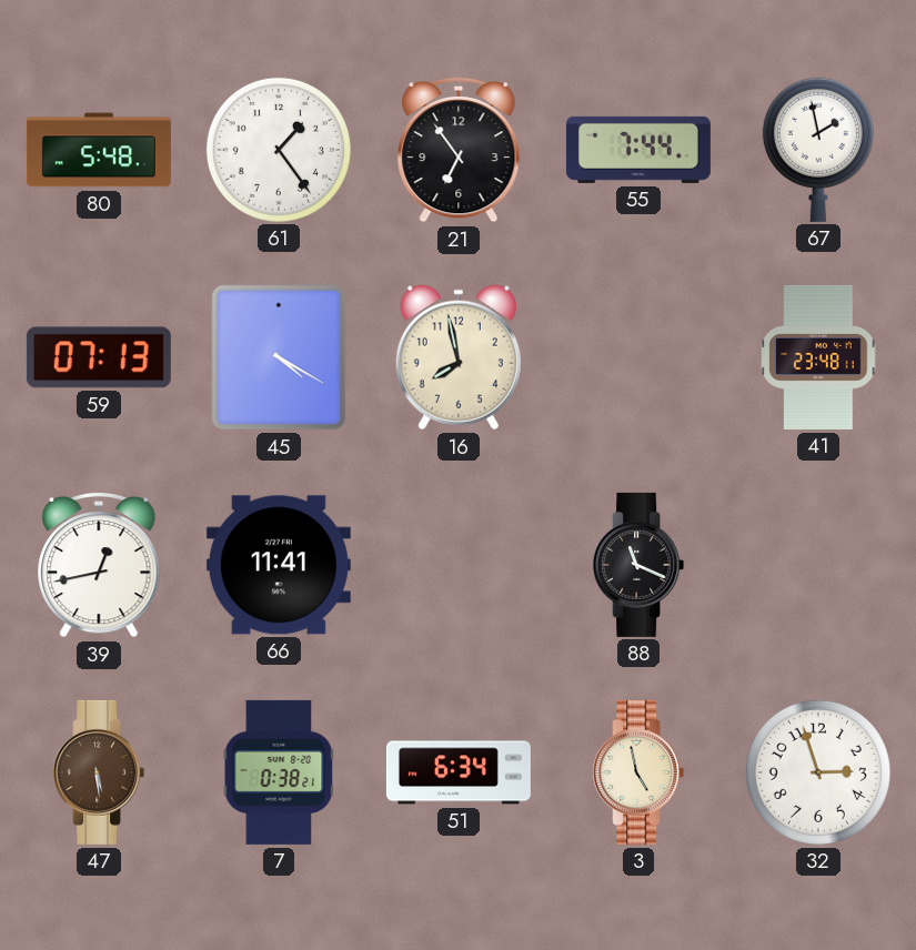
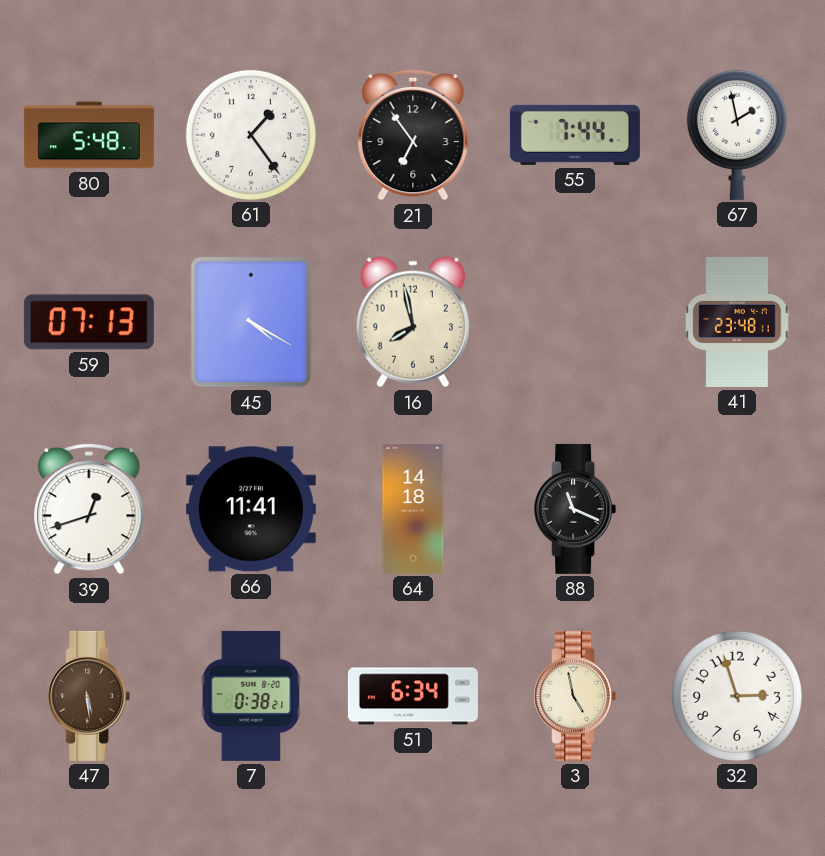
39: 12:43 -> 12:42 (89, 509)
64: none -> 14:18 (413, 509)
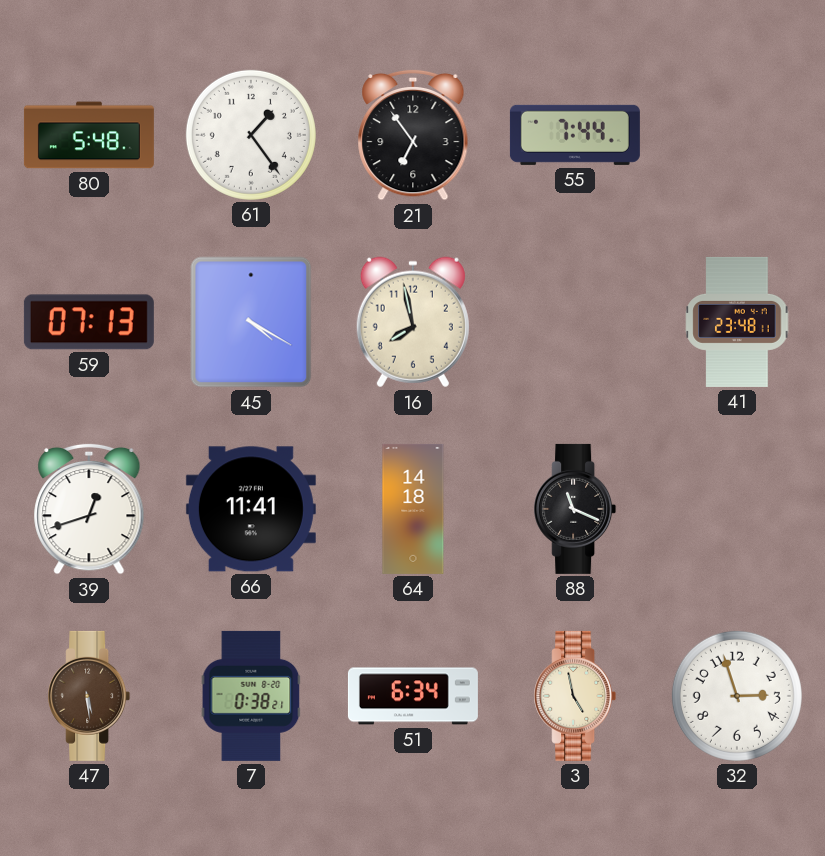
67: 1:58 -> none (737, 135)
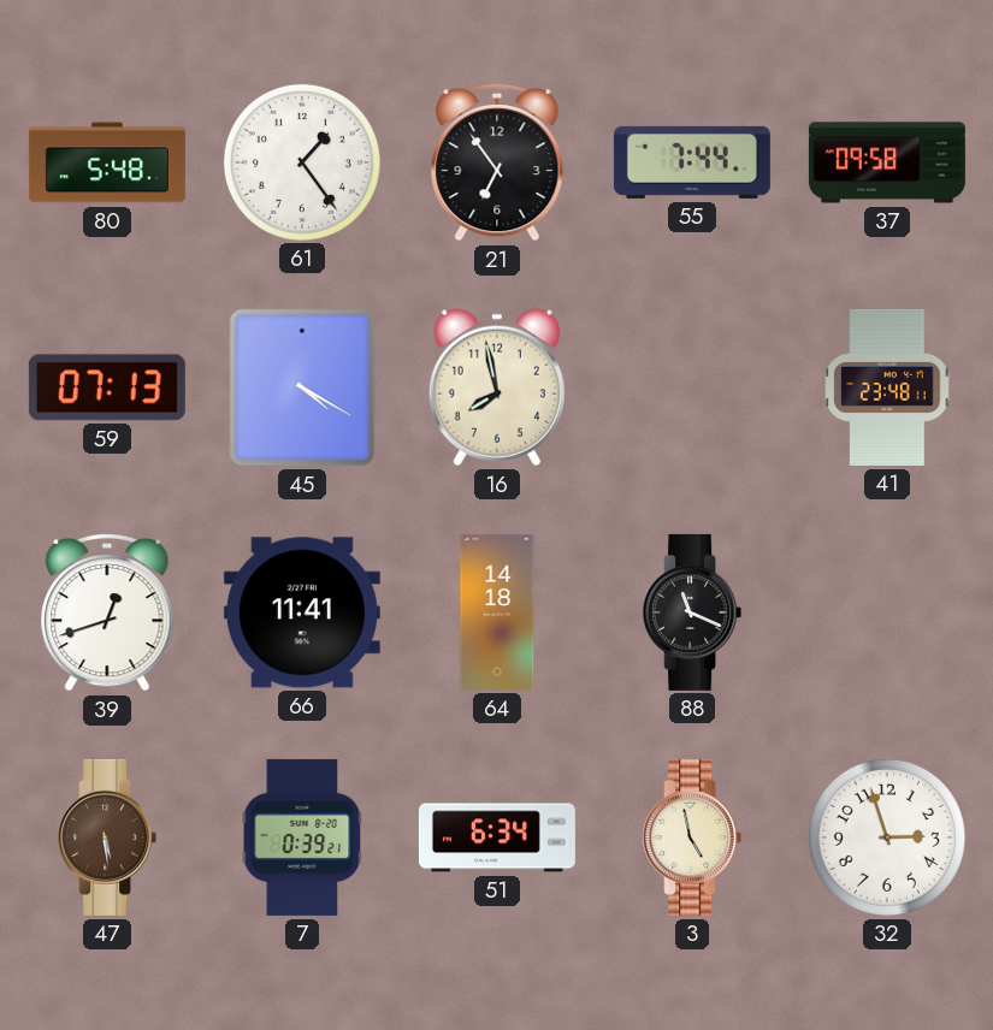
37: none -> 09:58 (887, 162)
7: 0:38 -> 0:39 (302, 837)
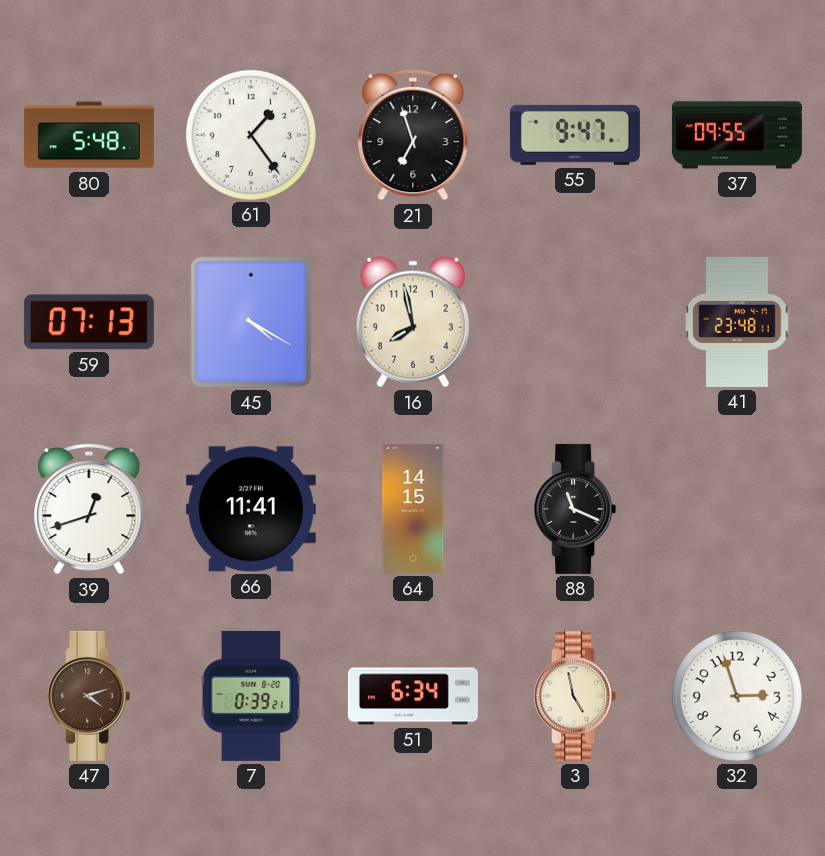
21: 6:54 -> 6:57 (413, 135)
55: 7:44 -> 9:47 (575, 135)
37: 09:58 -> 09:55 (737, 135)
64: 14:18 -> 14:15 (413, 509)
47: 5:29 -> 4:12 (89, 696)
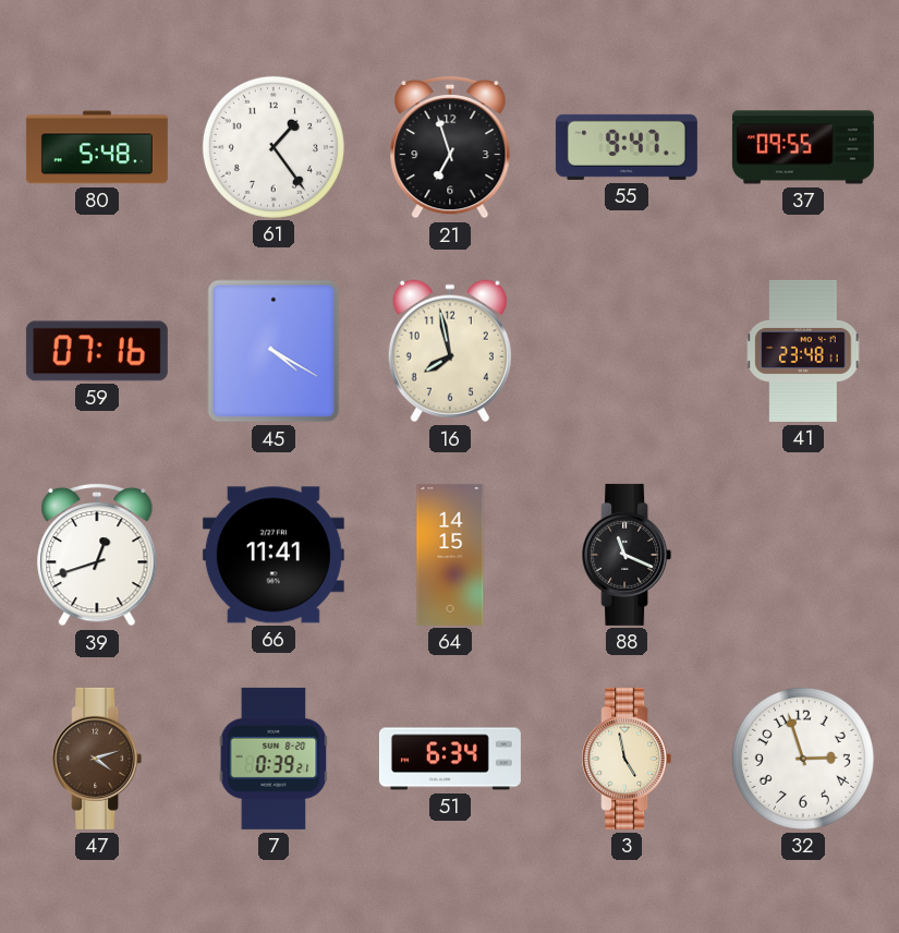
59: 07:13 -> 07:16 (97, 351)
